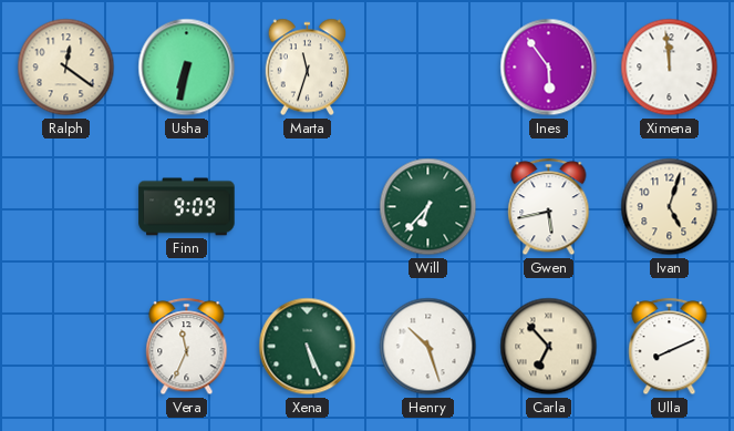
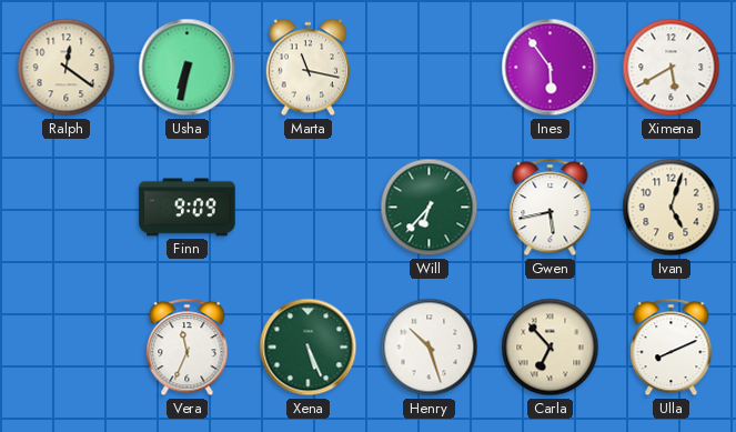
Marta: 11:33 -> 11:17 (309, 68)
Ximena: 11:59 -> 5:40 (672, 68)
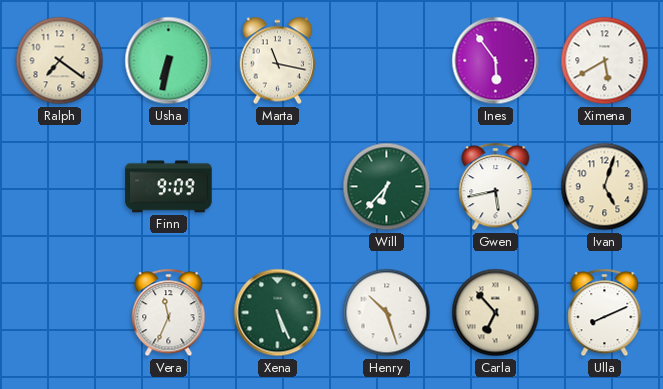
Ralph: 12:21 -> 7:21 (60, 61)
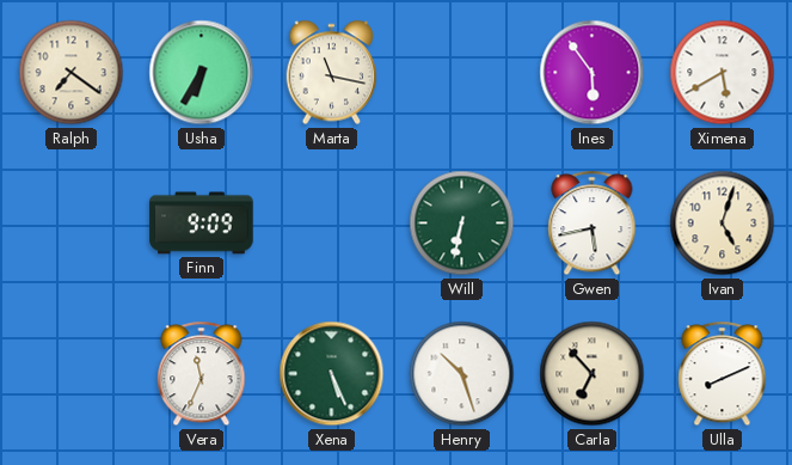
Usha: 6:32 -> 6:35 (202, 73)
Will: 6:37 -> 6:32 (462, 224)
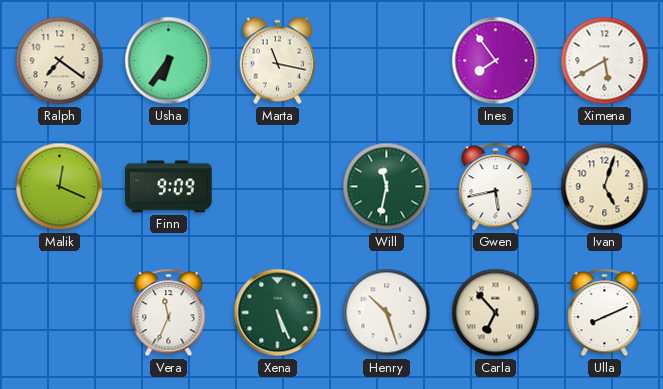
Usha: 6:35 -> 6:36 (169, 61)
Ines: 5:54 -> 7:54 (496, 61)
Malik: none -> 12:19 (60, 187)
Will: 6:32 -> 11:32 (387, 187)
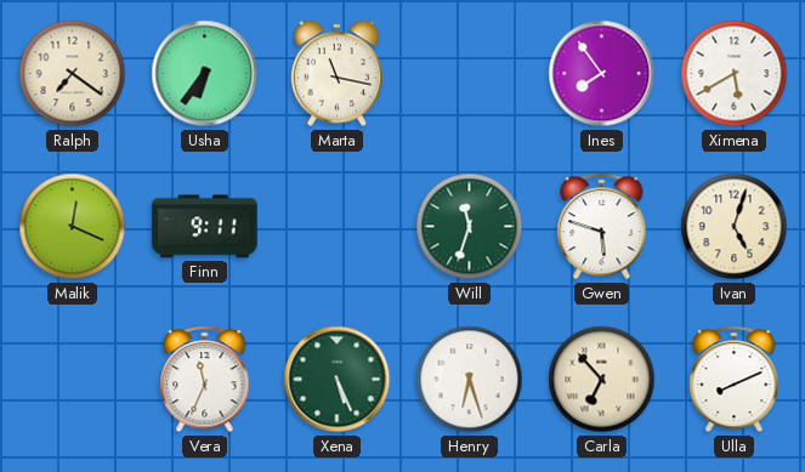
Finn: 9:09 -> 9:11 (205, 227)
Will: 11:32 -> 11:33 (470, 227)
Gwen: 5:43 -> 5:48 (602, 227)
Henry: 10:27 -> 6:27 (470, 380)
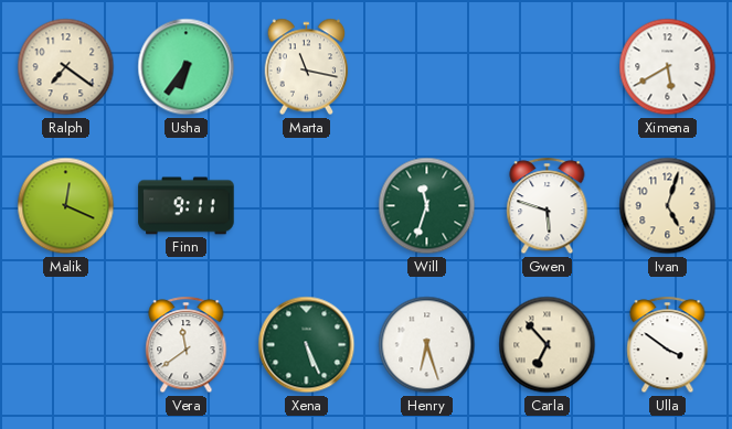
Ines: 7:54 -> none (602, 74)
Vera: 11:34 -> 11:39 (187, 345)
Ulla: 8:11 -> 3:51 (668, 345)
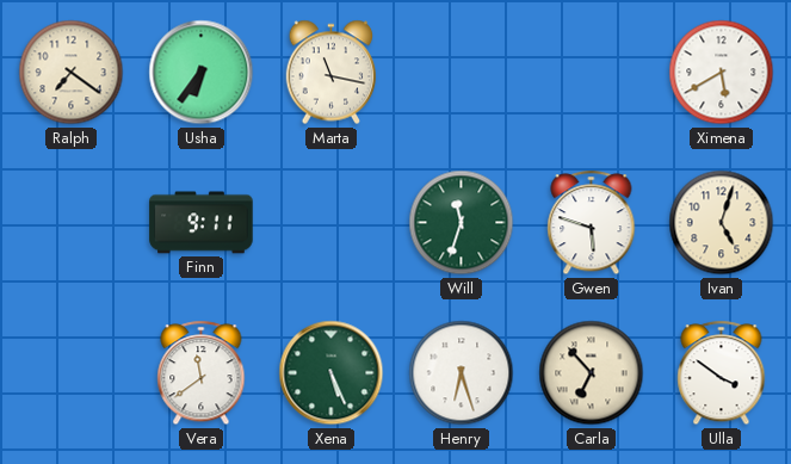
Malik: 12:19 -> none (66, 206)
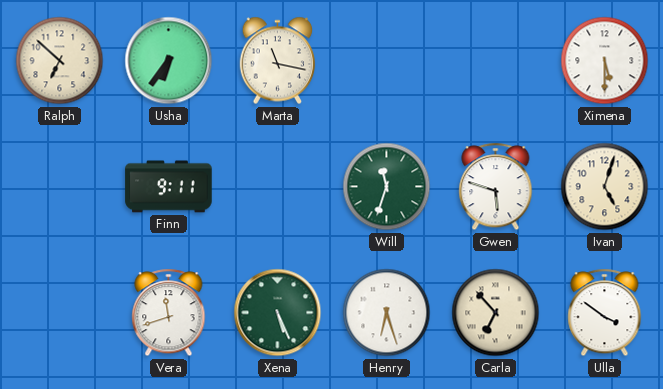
Ralph: 7:21 -> 6:52 (60, 61)
Ximena: 5:40 -> 5:30 (605, 61)
Vera: 11:39 -> 11:42 (169, 313)
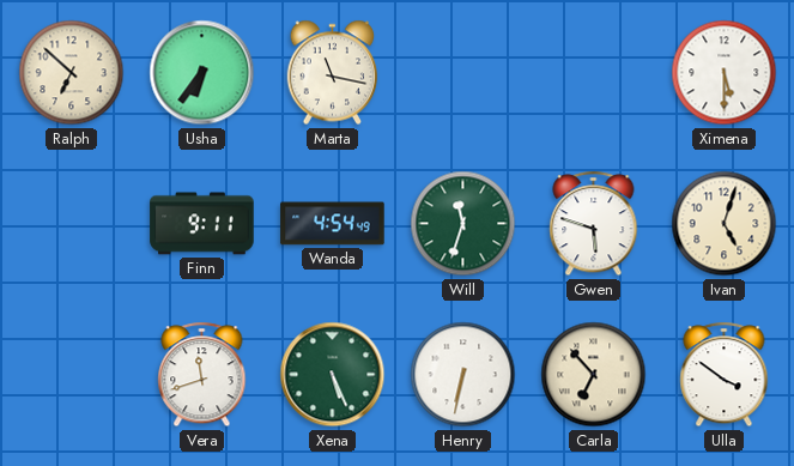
Wanda: none -> 4:54 (333, 224)
Henry: 6:27 -> 6:32 (463, 375)
